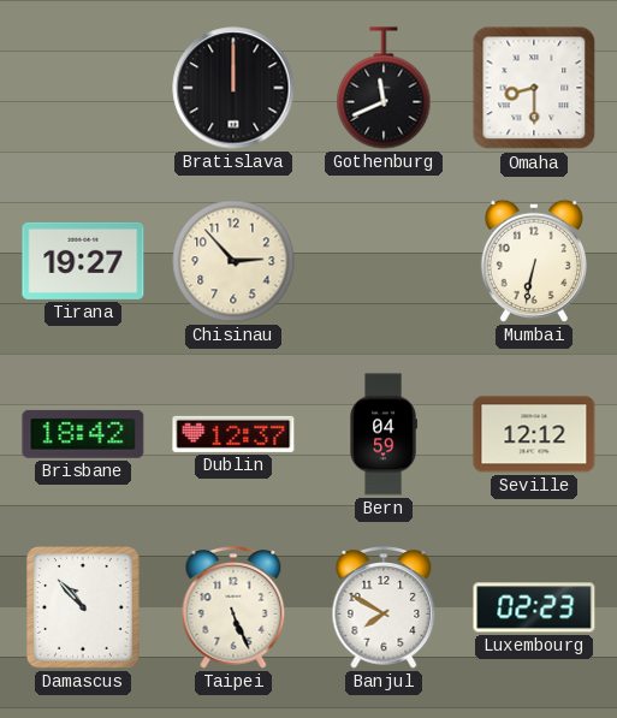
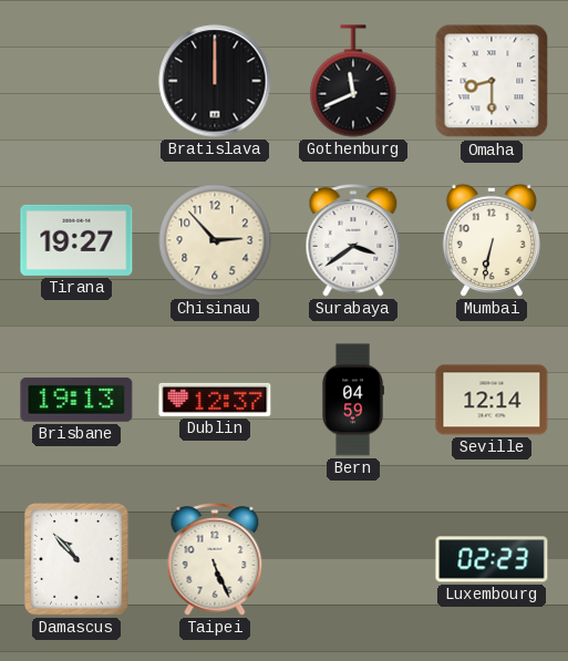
Surabaya: none -> 3:39 (353, 240)
Brisbane: 18:42 -> 19:13 (76, 400)
Seville: 12:12 -> 12:14 (492, 400)
Banjul: 7:50 -> none (384, 607)
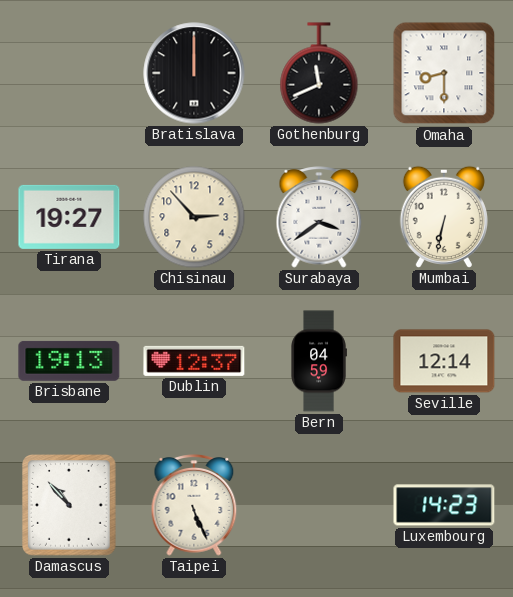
Luxembourg: 02:23 -> 14:23 (444, 505)
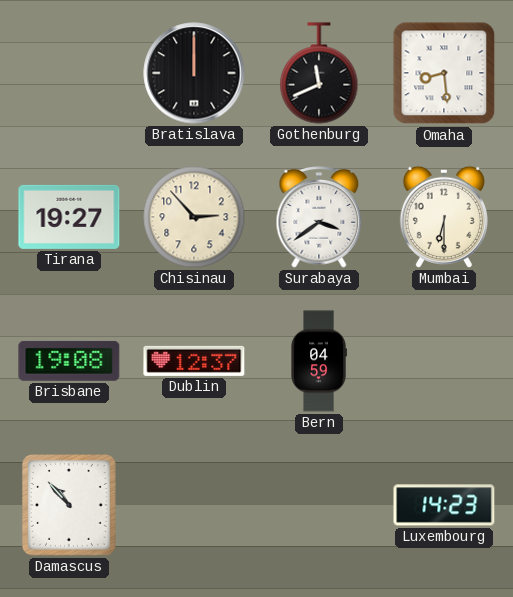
Omaha: 8:30 -> 8:29 (444, 73)
Mumbai: 6:32 -> 6:30 (444, 217)
Brisbane: 19:13 -> 19:08 (69, 361)
Seville: 12:14 -> none (444, 361)
Taipei: 5:26 -> none (194, 505)
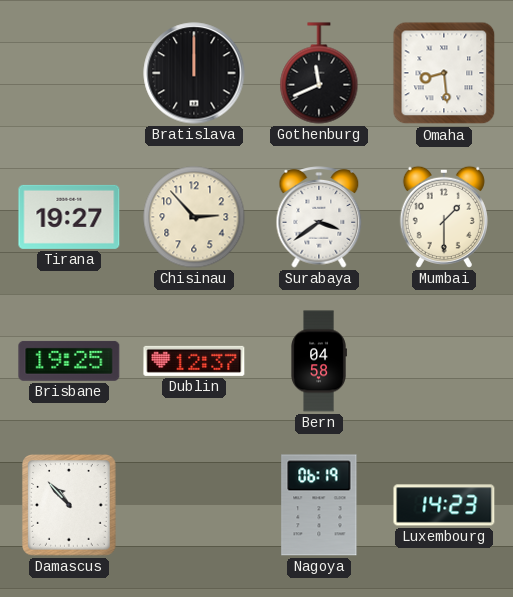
Mumbai: 6:30 -> 1:30 (444, 217)
Brisbane: 19:08 -> 19:25 (69, 361)
Bern: 04:59 -> 04:58 (319, 361)
Nagoya: none -> 06:19 (319, 505)
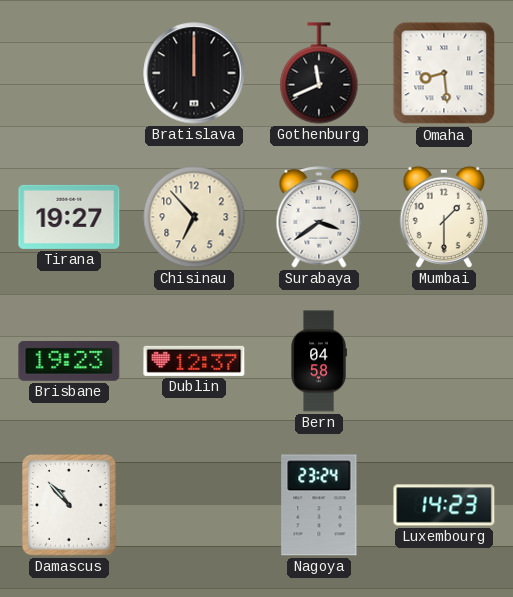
Chisinau: 2:53 -> 6:53 (194, 217)
Brisbane: 19:25 -> 19:23 (69, 361)
Nagoya: 06:19 -> 23:24 (319, 505)
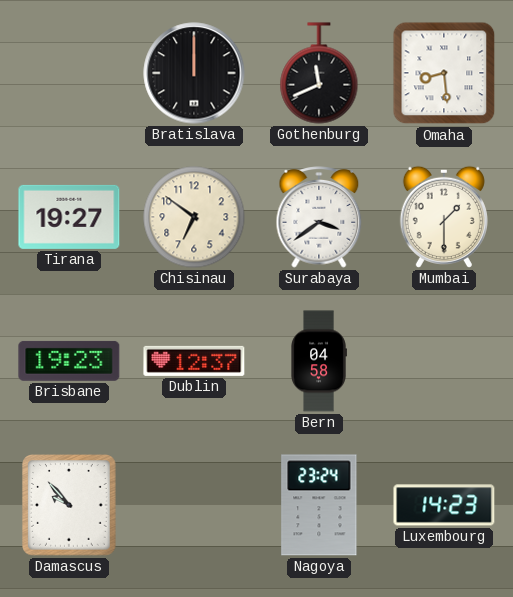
Chisinau: 6:53 -> 6:51 (194, 217)
Damascus: 10:53 -> 9:53 (69, 505)
